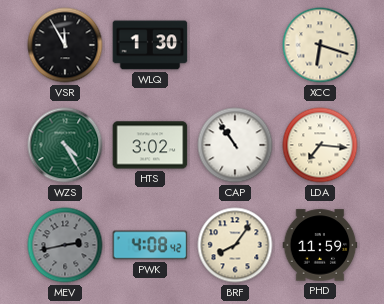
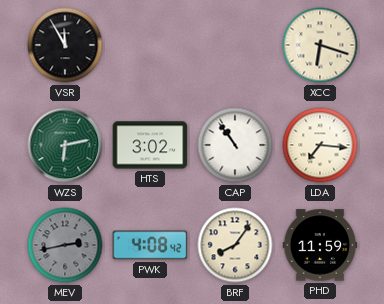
WLQ: 1:30 -> none (150, 45)
WZS: 4:25 -> 6:13 (65, 145)
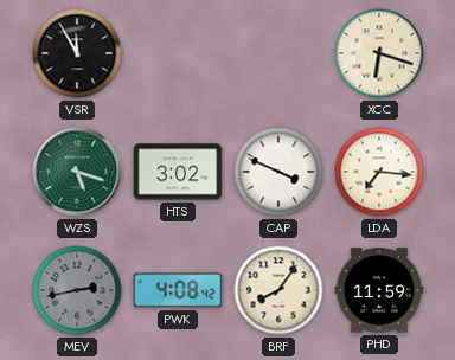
WZS: 6:13 -> 5:18 (77, 172)
CAP: 10:54 -> 3:49 (278, 172)
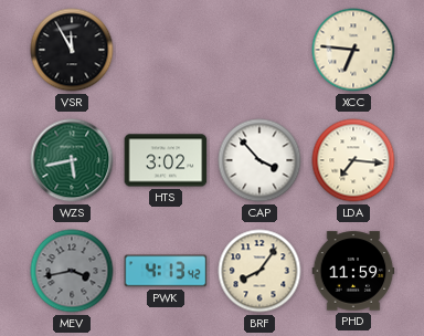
XCC: 6:18 -> 6:46 (353, 50)
WZS: 5:18 -> 5:43 (72, 160)
CAP: 3:49 -> 3:53 (259, 160)
MEV: 2:43 -> 3:43 (72, 271)
PWK: 4:08 -> 4:13 (166, 271)
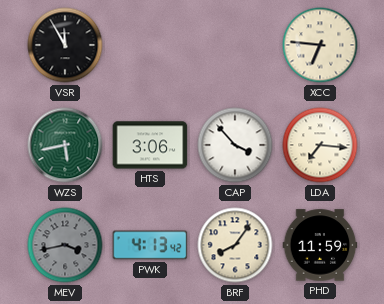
HTS: 3:02 -> 3:06 (150, 145)
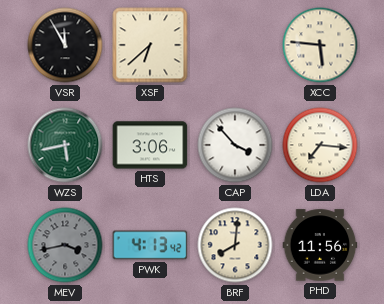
XSF: none -> 6:38 (150, 45)
XCC: 6:46 -> 5:46 (320, 45)
BRF: 8:06 -> 8:01 (235, 245)
PHD: 11:59 -> 11:56 (320, 245)
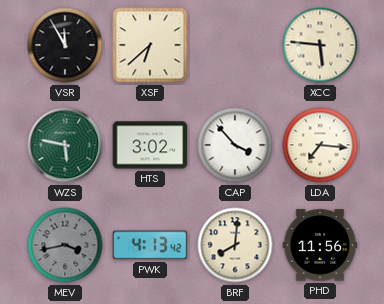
WZS: 5:43 -> 5:47 (65, 145)
HTS: 3:06 -> 3:02 (150, 145)
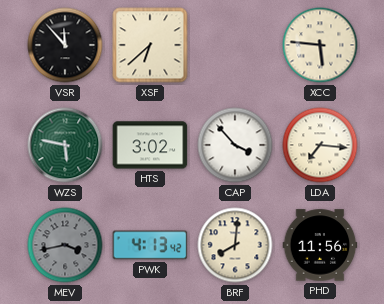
VSR: 11:55 -> 11:53 (65, 45)
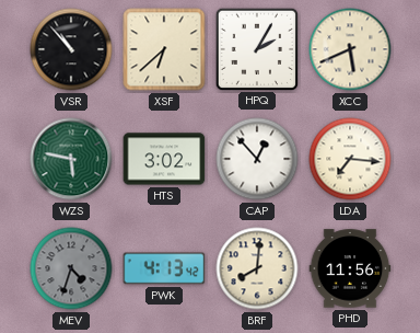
VSR: 11:53 -> 10:53 (71, 49)
HPQ: none -> 2:05 (256, 48)
XCC: 5:46 -> 5:41 (350, 49)
CAP: 3:53 -> 12:53 (257, 159)
MEV: 3:43 -> 4:33 (71, 268)
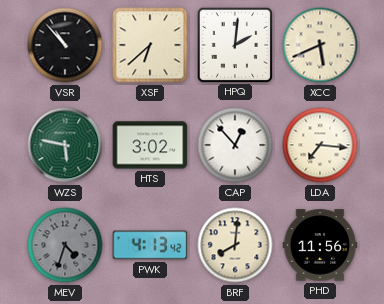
HPQ: 2:05 -> 2:01 (234, 44)
